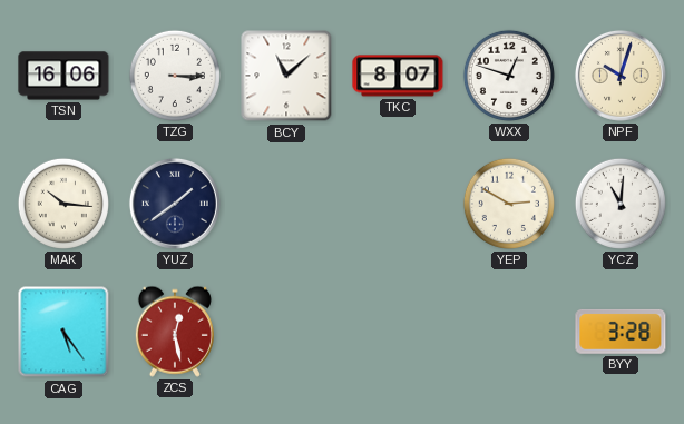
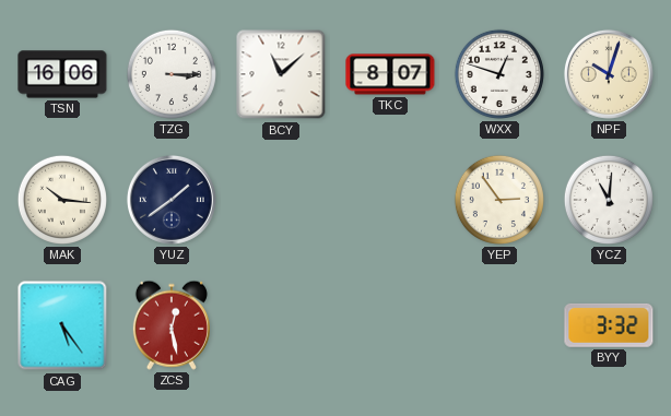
YEP: 2:50 -> 2:54 (499, 200)
BYY: 3:28 -> 3:32 (609, 325)
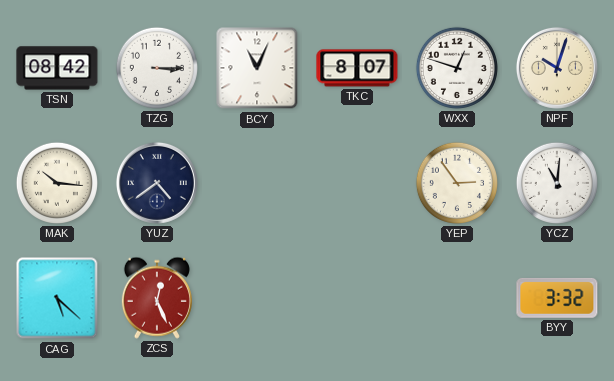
TSN: 16:06 -> 08:42 (57, 68)
BCY: 11:08 -> 11:04 (257, 68)
YUZ: 1:39 -> 4:39 (157, 183)
CAG: 5:24 -> 5:22 (57, 298)
ZCS: 12:28 -> 12:26 (157, 298)
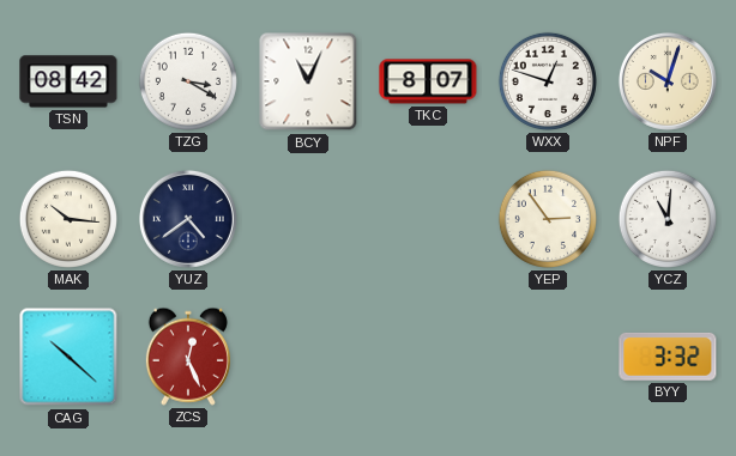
TZG: 3:15 -> 3:20 (188, 81)
CAG: 5:22 -> 10:22 (68, 357)
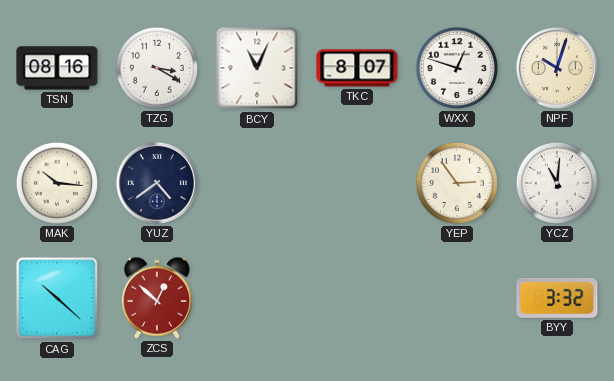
TSN: 08:42 -> 08:16 (57, 68)
ZCS: 12:26 -> 12:52 (157, 298)
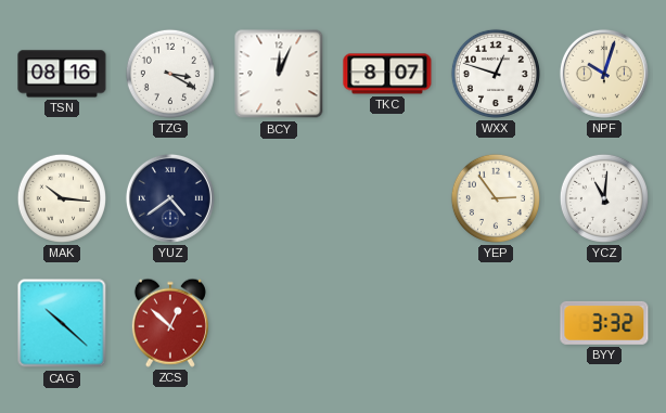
BCY: 11:04 -> 12:04 (279, 74)
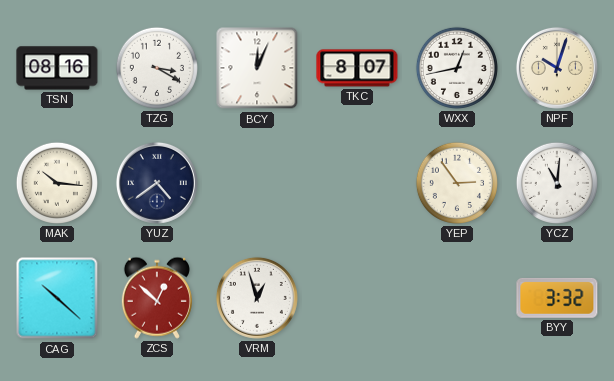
WXX: 12:48 -> 12:43 (457, 68)
VRM: none -> 12:57 (257, 298)
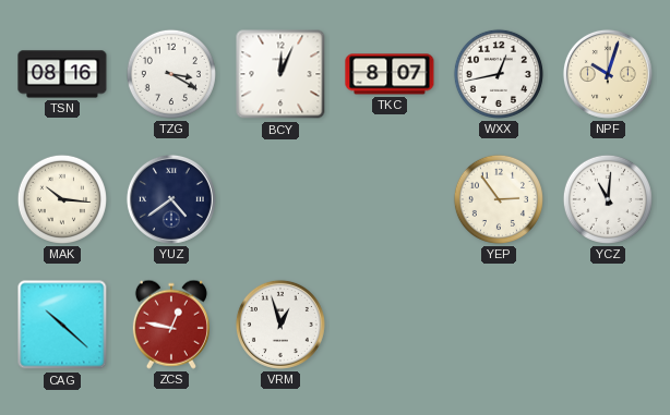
ZCS: 12:52 -> 12:47 (171, 325)
BYY: 3:32 -> none (557, 298)
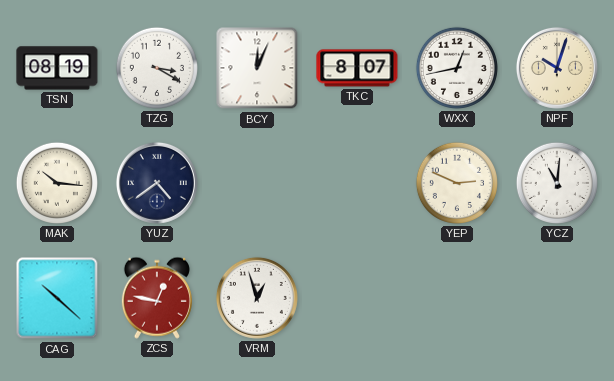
TSN: 08:16 -> 08:19 (57, 68)
YEP: 2:54 -> 2:49 (457, 183)
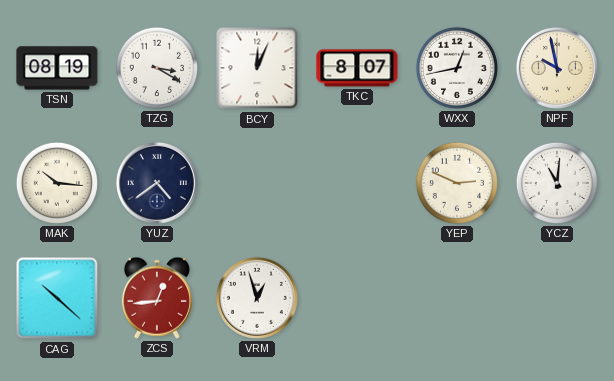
NPF: 10:03 -> 9:58 (557, 68)
ZCS: 12:47 -> 12:44 (157, 298)
